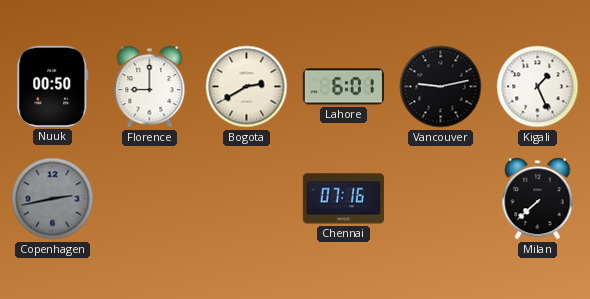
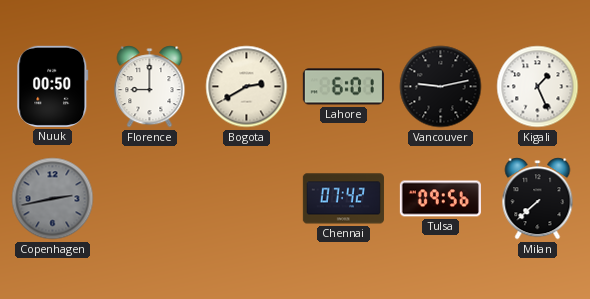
Chennai: 07:16 -> 07:42 (343, 199)
Tulsa: none -> 09:56 (440, 199)
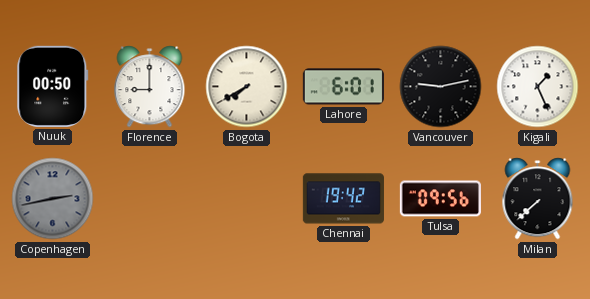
Bogota: 2:40 -> 7:40 (247, 87)
Chennai: 07:42 -> 19:42 (343, 199)
